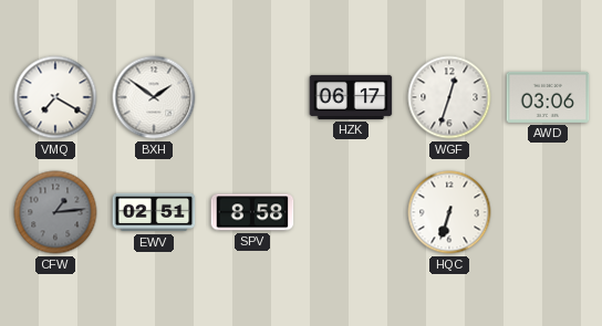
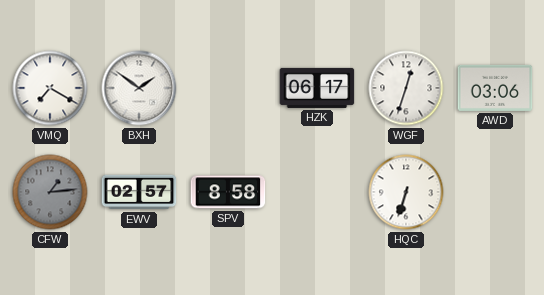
EWV: 02:51 -> 02:57 (139, 192)
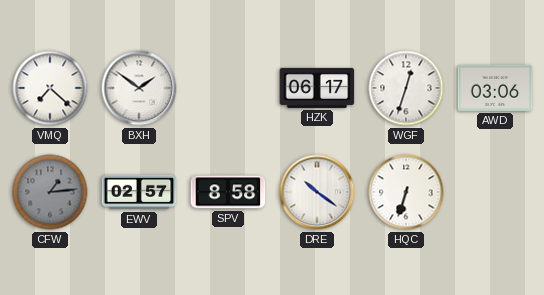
VMQ: 7:20 -> 7:22 (50, 88)
DRE: none -> 10:21 (317, 192)
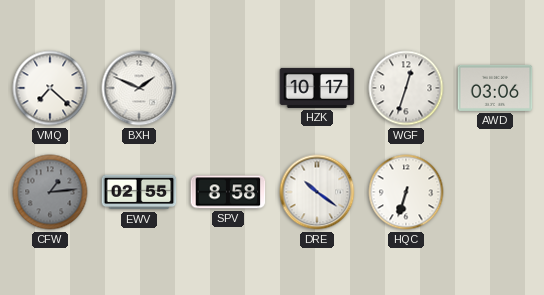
BXH: 1:51 -> 1:49 (139, 88)
HZK: 06:17 -> 10:17 (317, 88)
EWV: 02:57 -> 02:55 (139, 192)
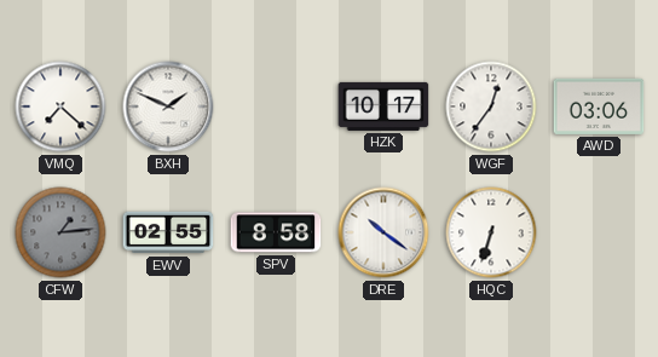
WGF: 12:33 -> 12:36 (491, 106)
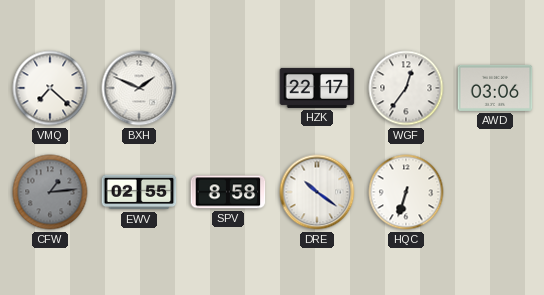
HZK: 10:17 -> 22:17 (317, 88)
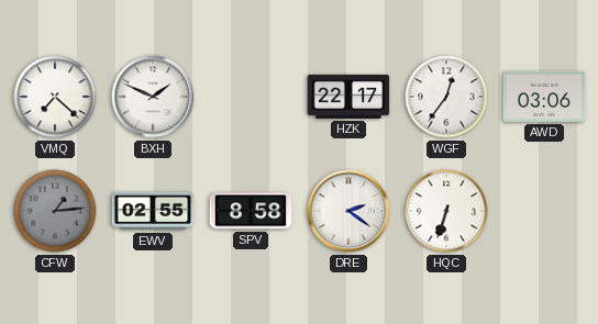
DRE: 10:21 -> 2:21 (348, 211)
